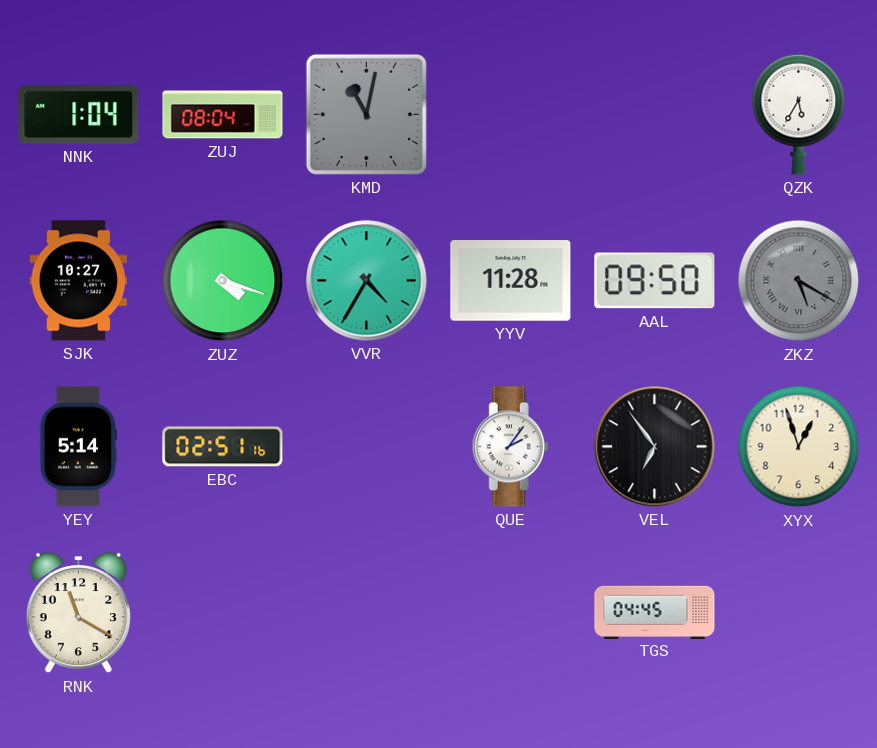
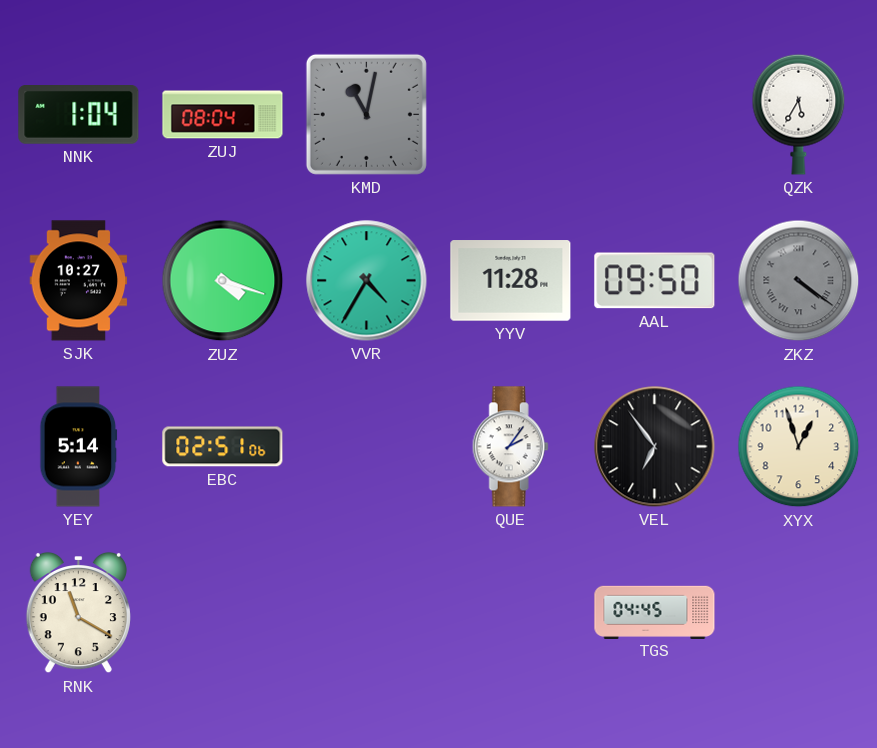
ZKZ: 5:20 -> 4:21 (799, 281)
EBC: 02:51:16 -> 02:51:06 (223, 447)
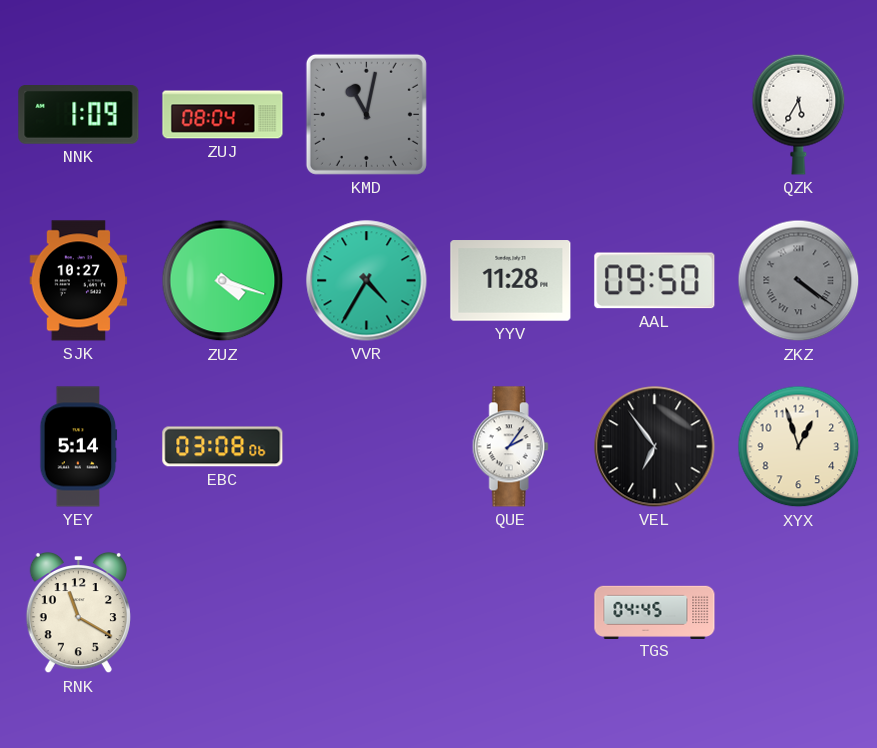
NNK: 1:04 -> 1:09 (79, 115)
EBC: 02:51 -> 03:08 (223, 447)
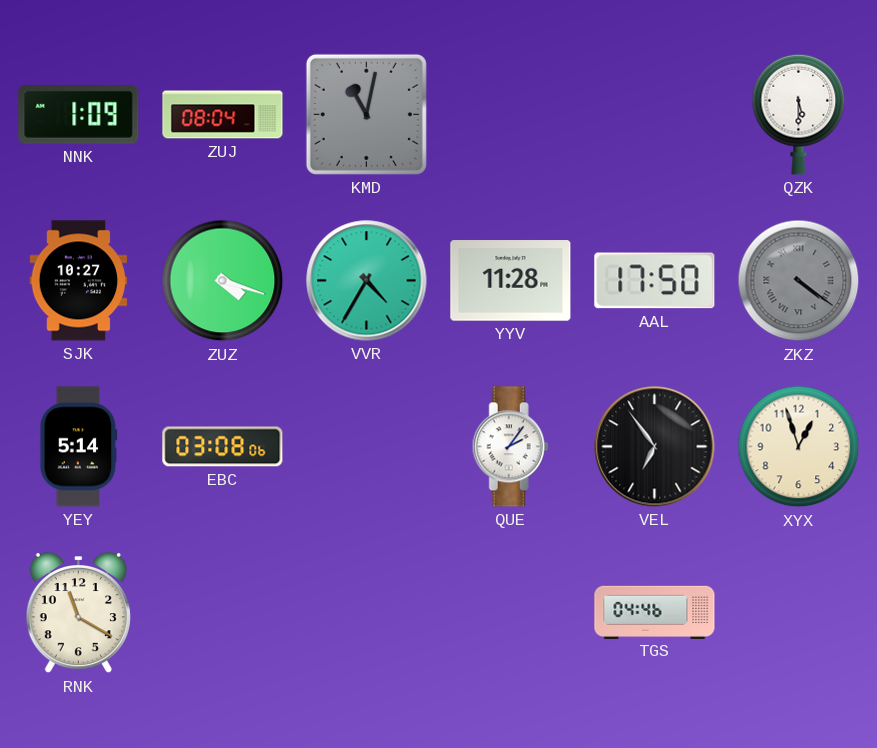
QZK: 5:35 -> 5:30 (799, 114)
AAL: 09:50 -> 17:50 (655, 281)
TGS: 04:45 -> 04:46 (655, 612)
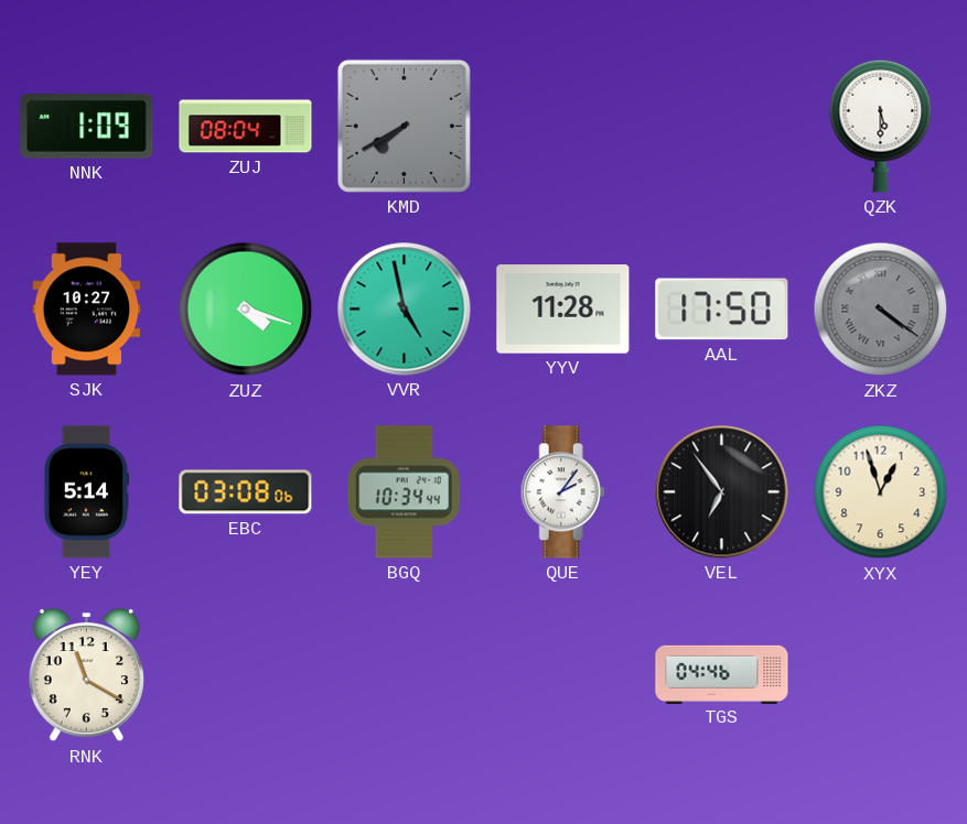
KMD: 11:02 -> 7:40 (404, 126)
VVR: 4:35 -> 4:58 (405, 310)
BGQ: none -> 10:34 (405, 492)
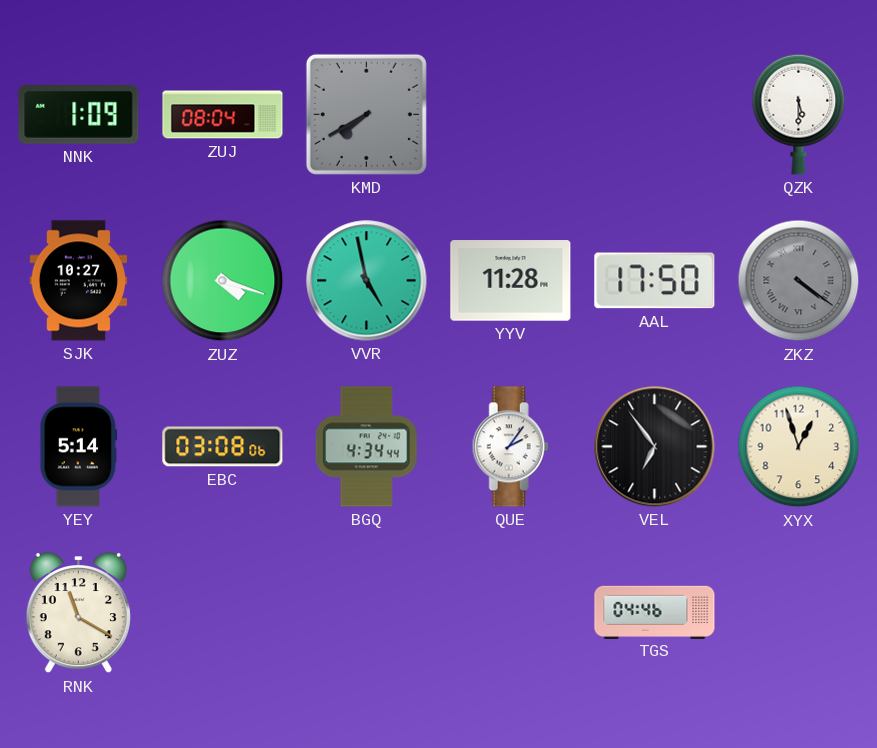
BGQ: 10:34 -> 4:34 (367, 447)
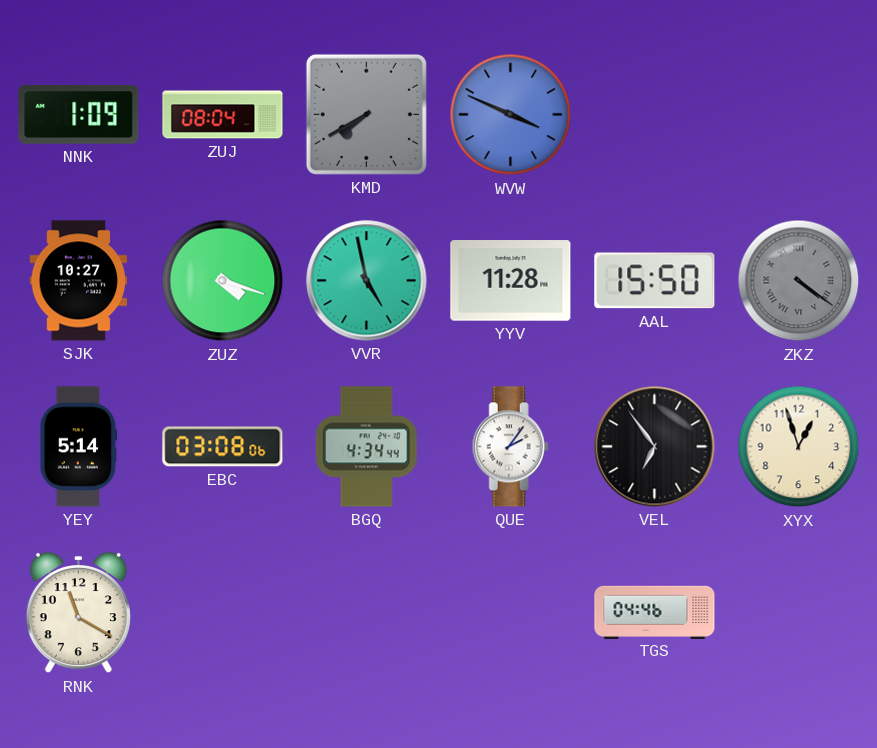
WVW: none -> 3:49 (511, 115)
QZK: 5:30 -> none (799, 114)
AAL: 17:50 -> 15:50 (655, 281)
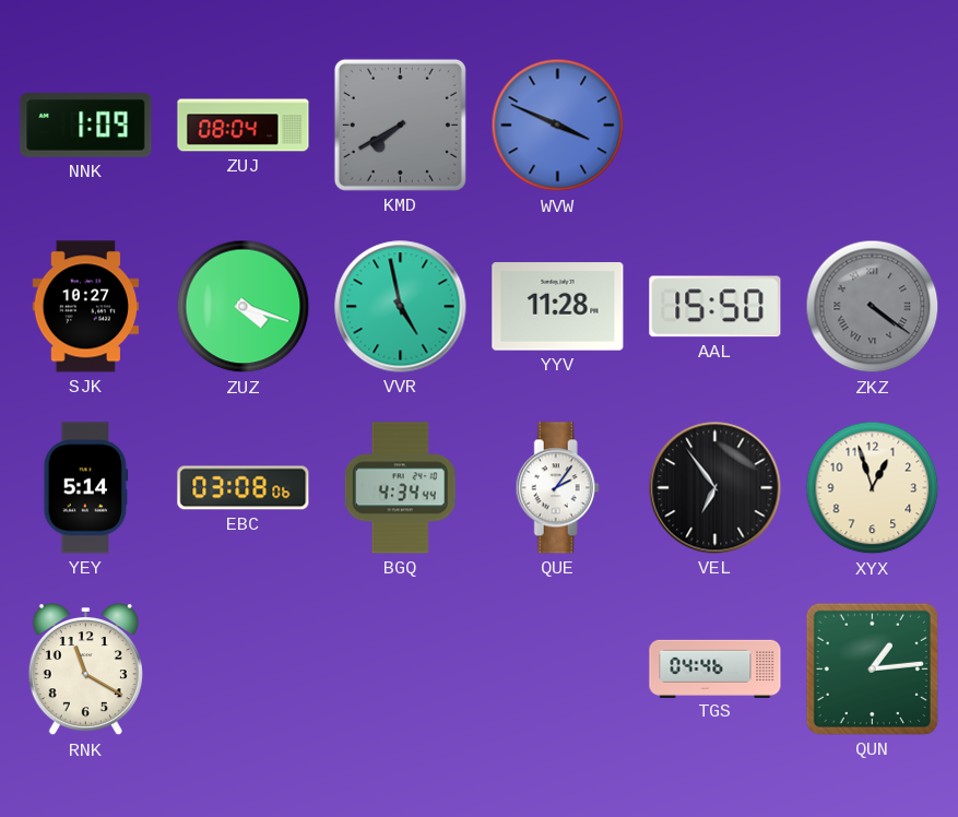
QUN: none -> 1:14 (872, 668)
